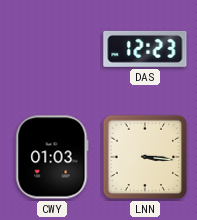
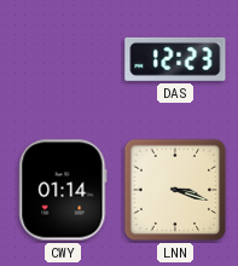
CWY: 01:03 -> 01:14 (63, 190)
LNN: 3:16 -> 3:18 (175, 190)
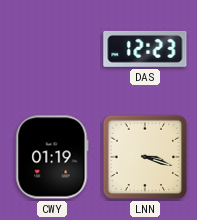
CWY: 01:14 -> 01:19 (52, 157)
